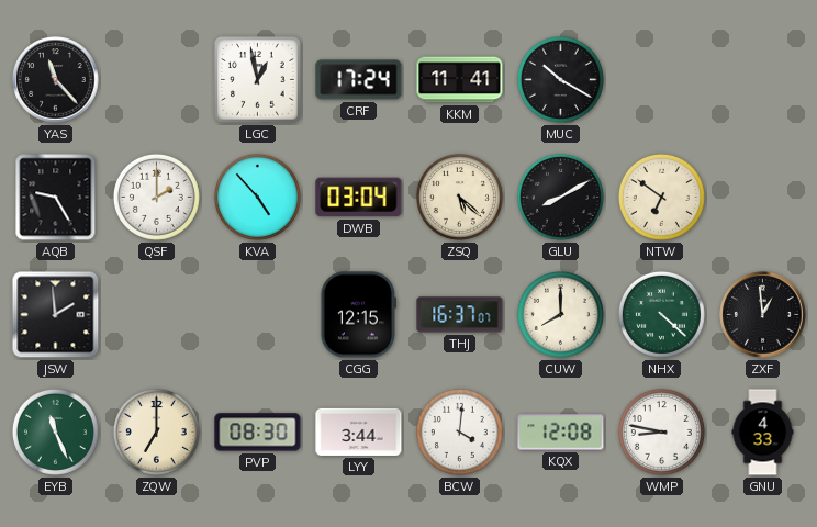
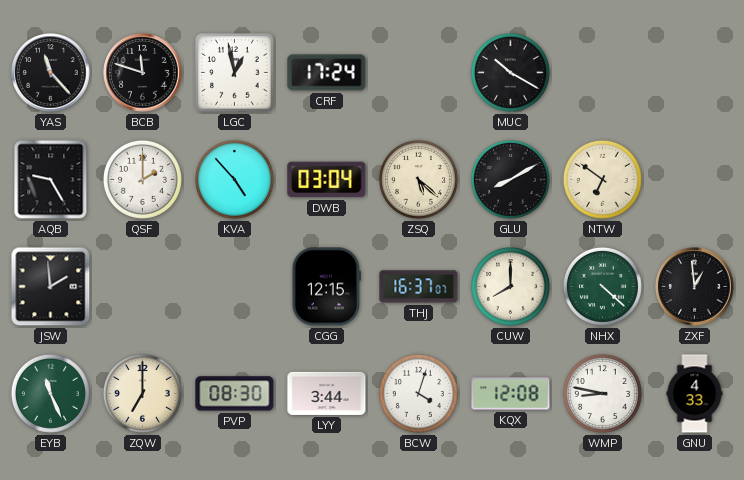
BCB: none -> 11:48 (143, 73)
KKM: 11:41 -> none (460, 80)
BCW: 4:01 -> 4:03 (418, 393)
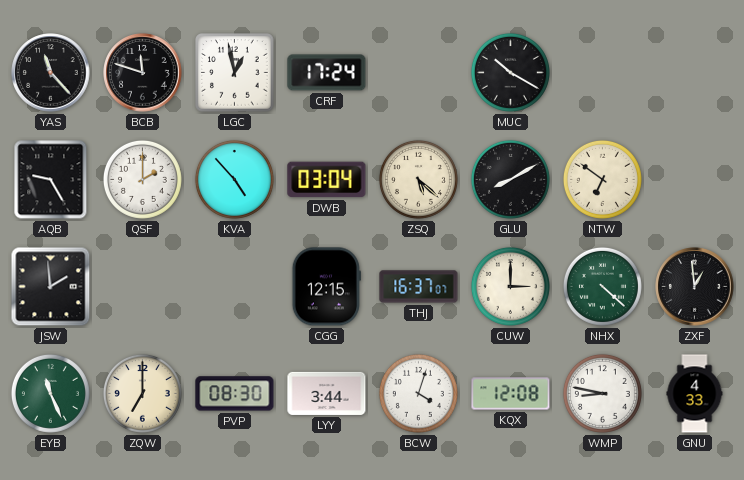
CUW: 8:00 -> 3:00 (510, 286)
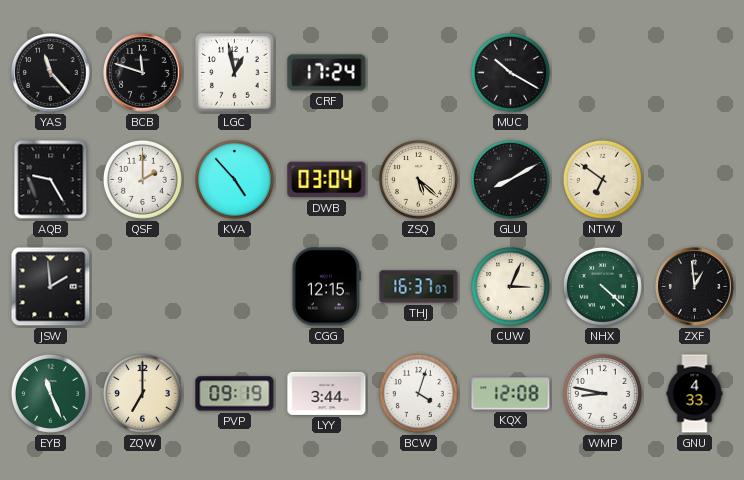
CUW: 3:00 -> 3:04 (510, 286)
PVP: 08:30 -> 09:19 (235, 394)
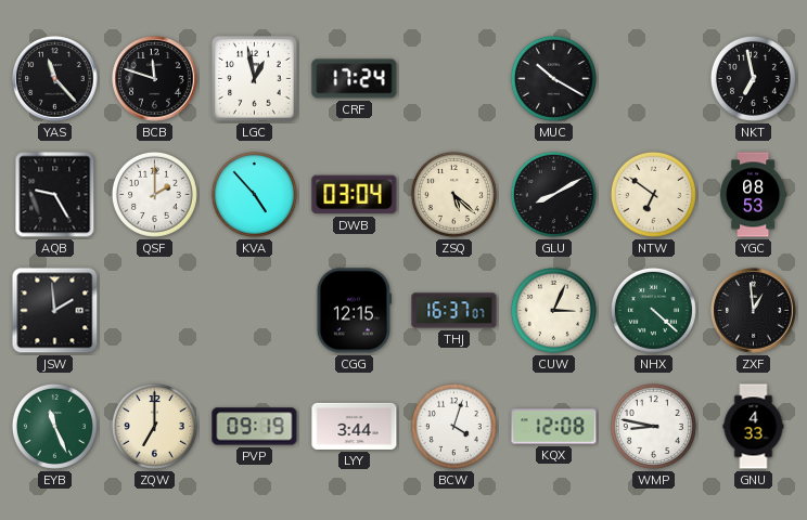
NKT: none -> 6:58 (753, 78)
YGC: none -> 08:53 (754, 195)
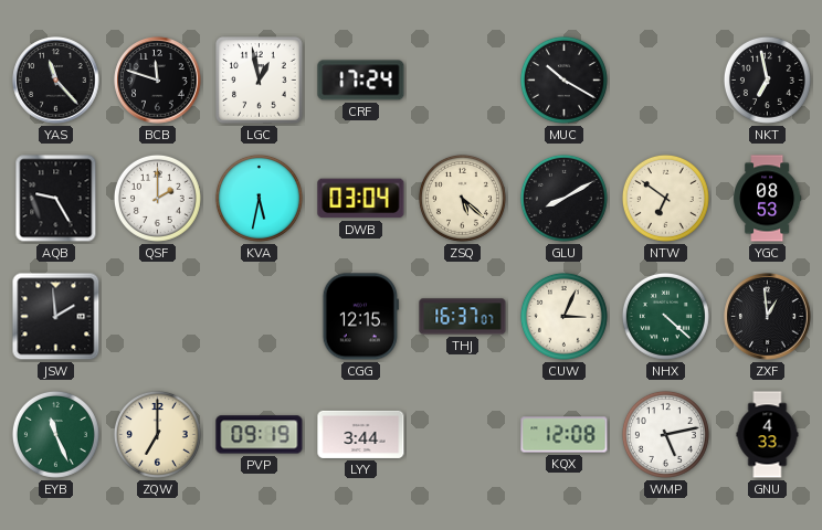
KVA: 4:53 -> 5:32 (259, 198)
BCW: 4:03 -> none (453, 426)
WMP: 8:47 -> 5:13 (665, 434)
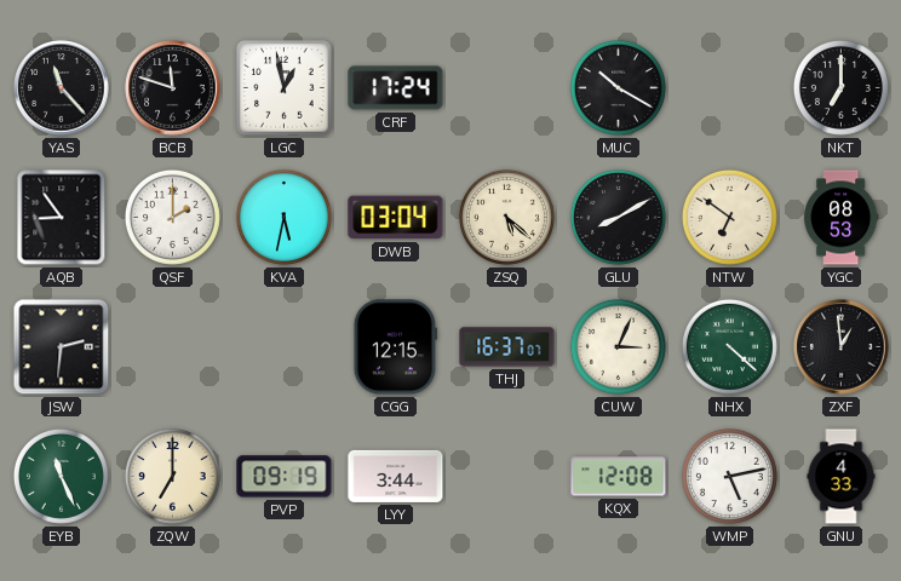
NKT: 6:58 -> 7:00 (840, 87)
AQB: 9:25 -> 8:54 (62, 218)
JSW: 1:59 -> 2:31 (62, 347)
